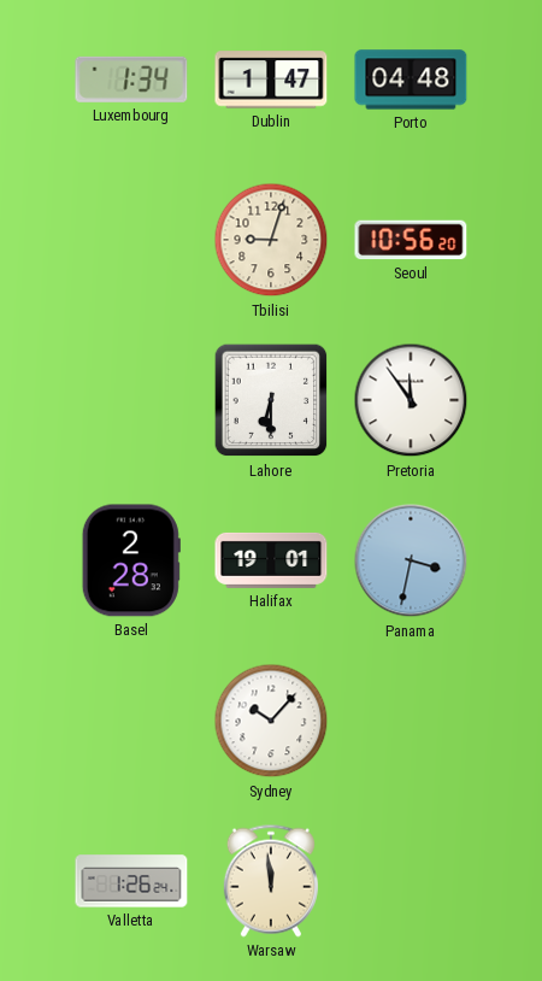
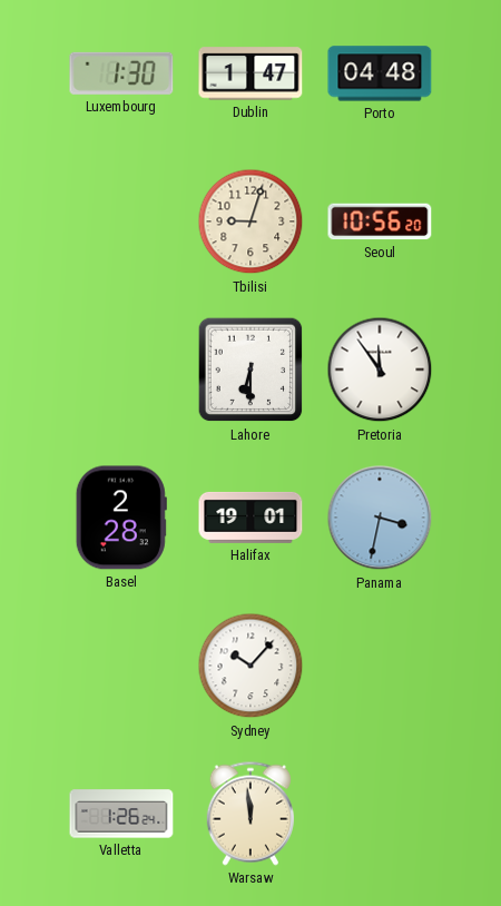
Luxembourg: 1:34 -> 1:30 (121, 73)
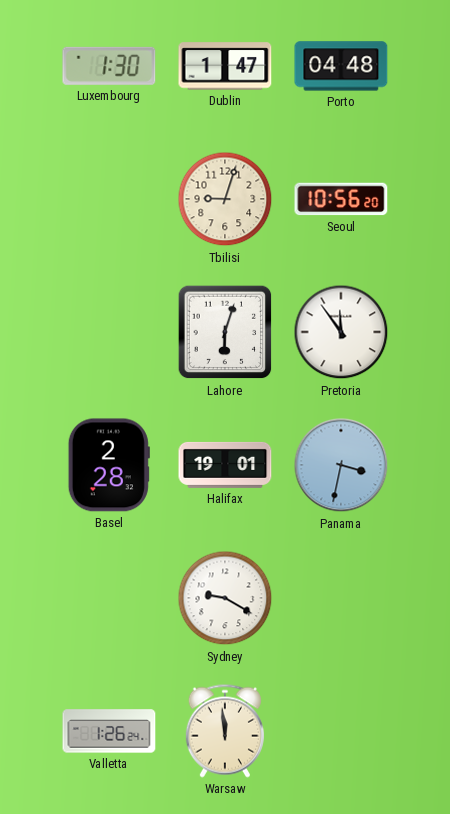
Lahore: 6:30 -> 6:03 (225, 332)
Sydney: 10:07 -> 9:20 (225, 598)
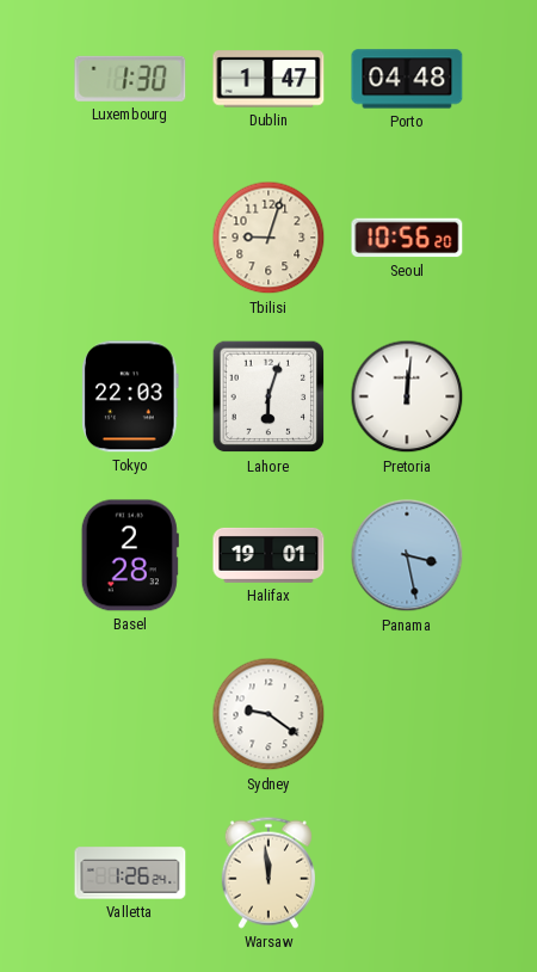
Tokyo: none -> 22:03 (130, 396)
Pretoria: 11:54 -> 12:01 (407, 396)
Panama: 3:32 -> 3:28 (407, 555)
Sydney: 9:20 -> 9:21 (268, 714)
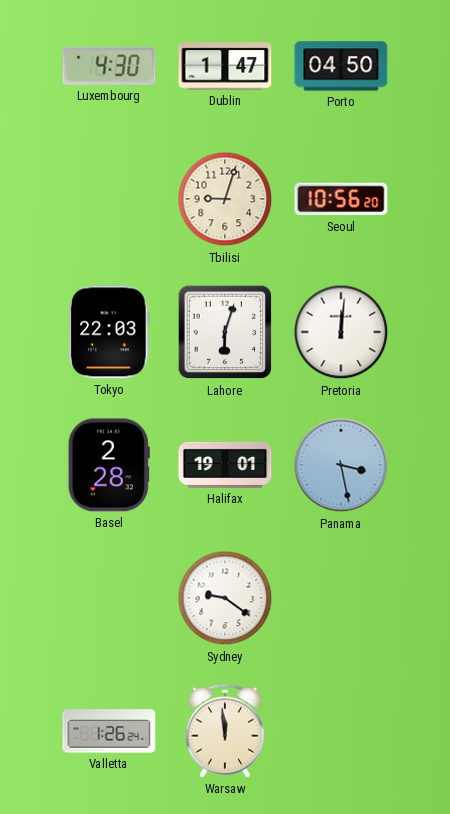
Luxembourg: 1:30 -> 4:30 (109, 66)
Porto: 04:48 -> 04:50 (341, 66)
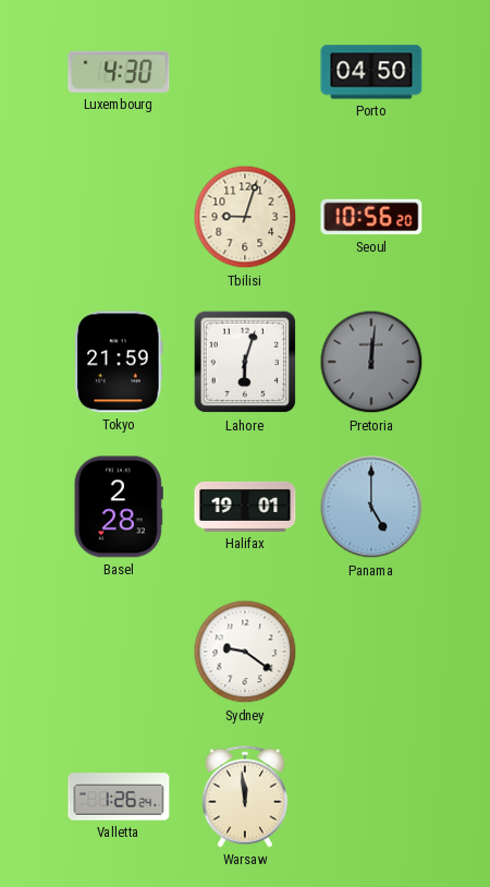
Dublin: 1:47 -> none (225, 66)
Tokyo: 22:03 -> 21:59 (119, 362)
Pretoria dial: white -> grey (371, 362)
Panama: 3:28 -> 5:00 (371, 507)
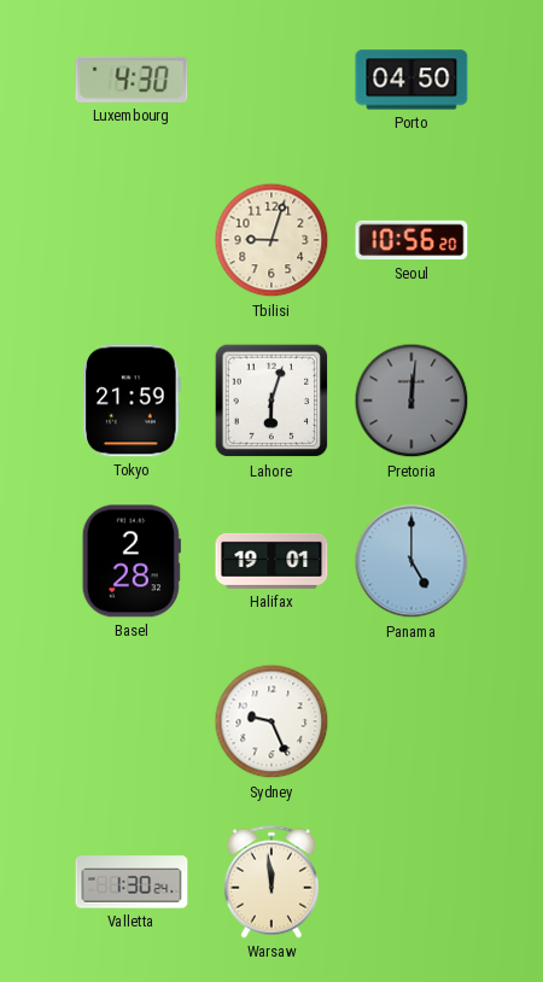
Sydney: 9:21 -> 9:26 (271, 721)
Valletta: 1:26 -> 1:30 (132, 882)
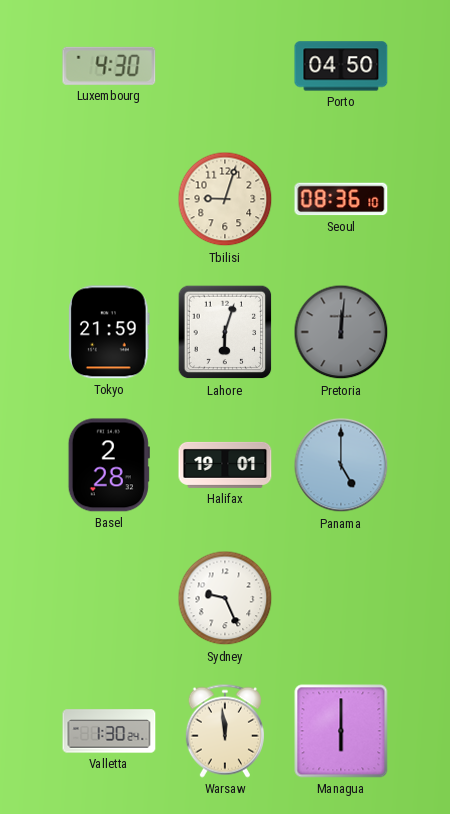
Seoul: 10:56 -> 08:36 (341, 199)
Managua: none -> 6:00 (341, 731)
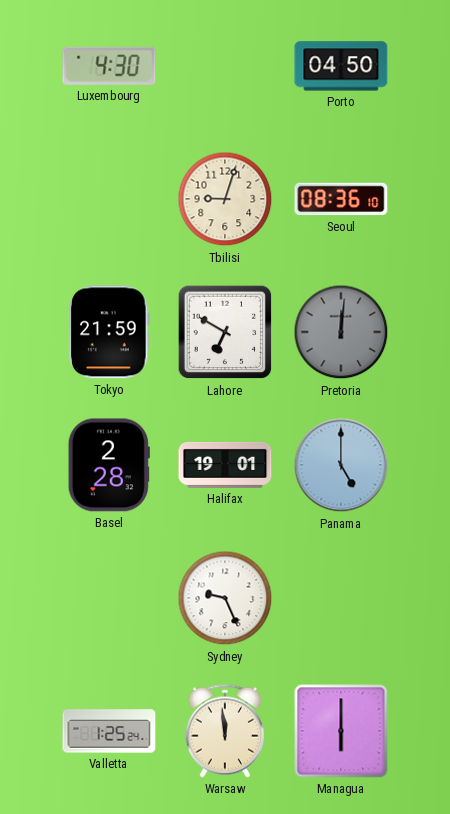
Lahore: 6:03 -> 6:50 (225, 332)
Valletta: 1:30 -> 1:25 (109, 731)
